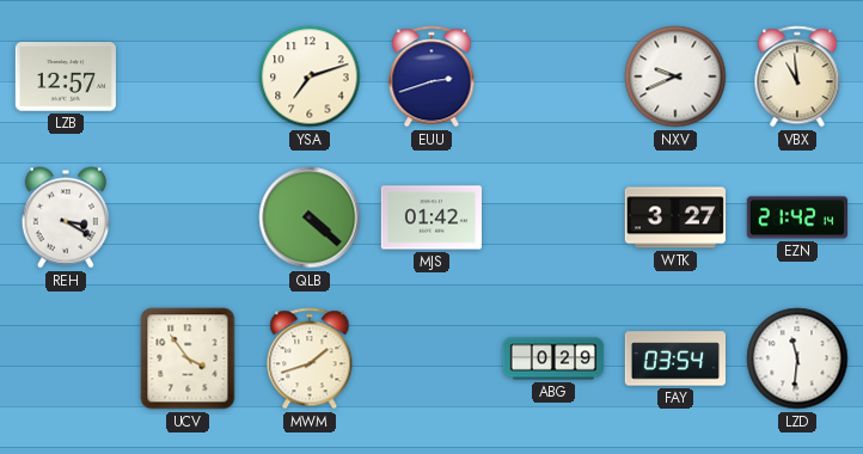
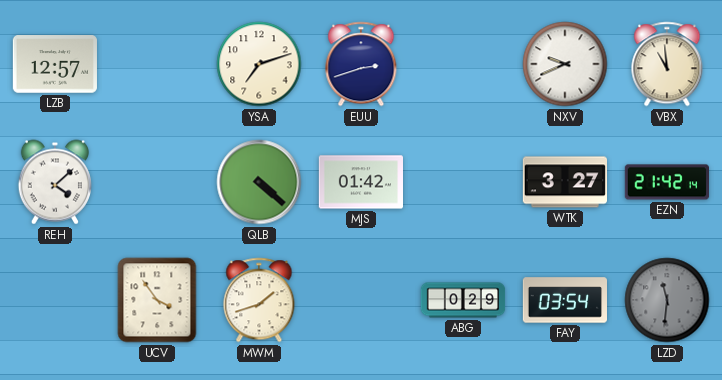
REH: 3:20 -> 4:08 (55, 182)
LZD dial: white -> grey (667, 300)
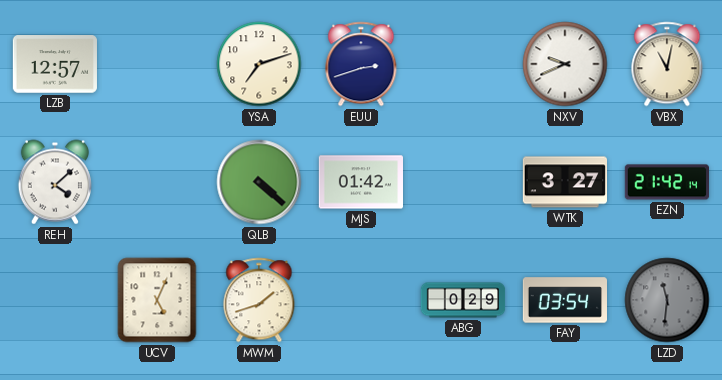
VBX: 10:59 -> 11:02 (667, 64)
UCV: 3:54 -> 5:04 (157, 300)
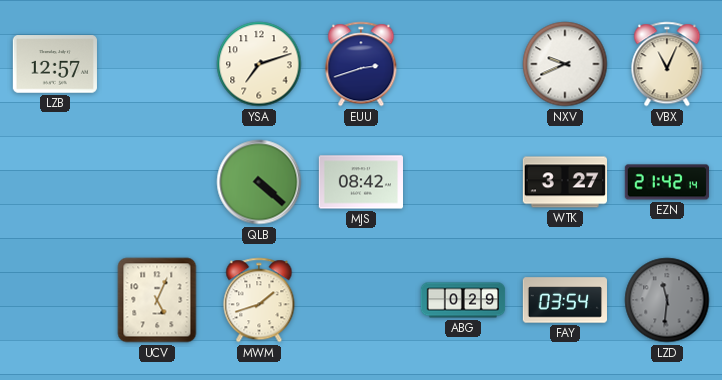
VBX: 11:02 -> 11:04 (667, 64)
REH: 4:08 -> none (55, 182)
MJS: 01:42 -> 08:42 (360, 182)
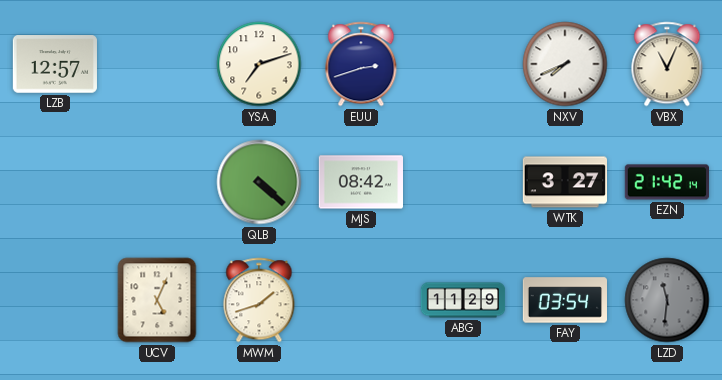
NXV: 9:41 -> 7:41 (565, 64)
ABG: 0:29 -> 11:29 (463, 300)
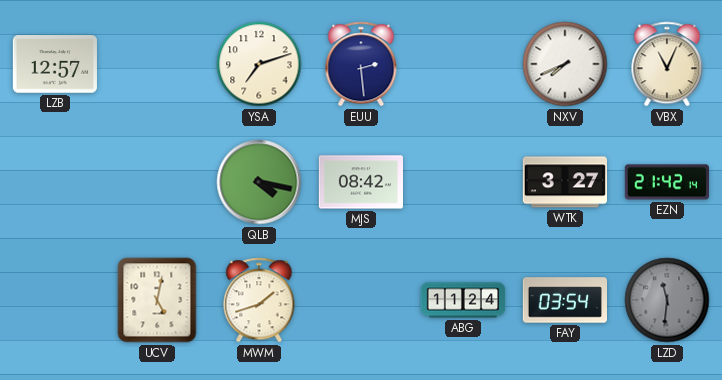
EUU: 2:42 -> 2:29 (361, 64)
QLB: 4:22 -> 4:17 (259, 182)
UCV: 5:04 -> 5:02 (157, 300)
ABG: 11:29 -> 11:24 (463, 300)
